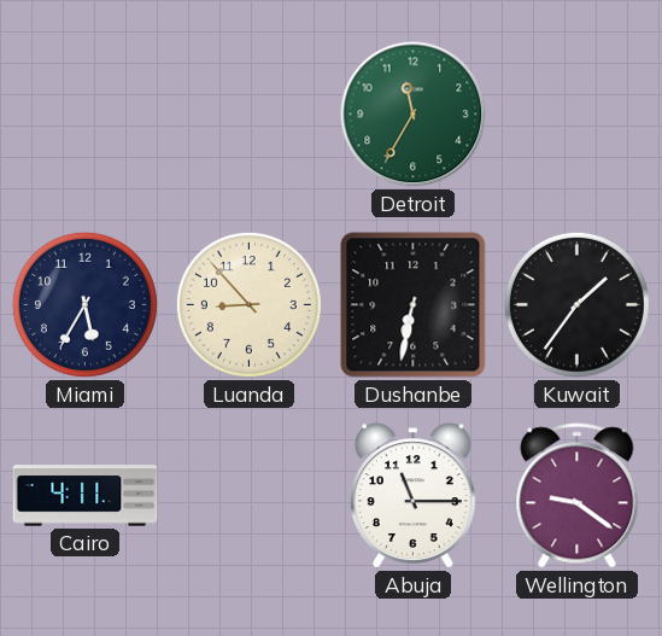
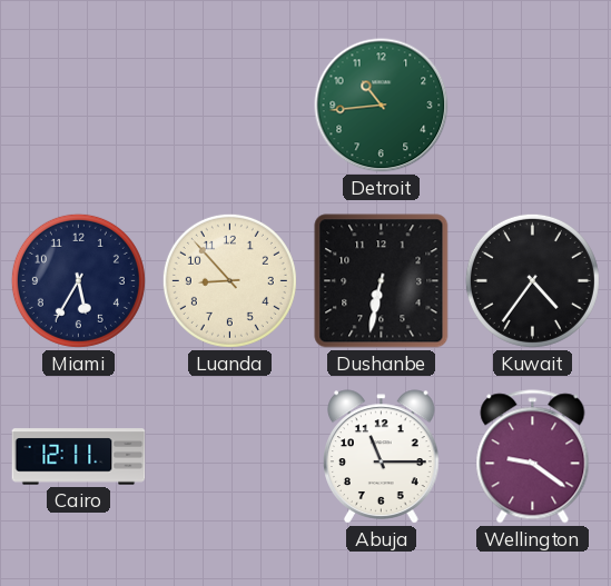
Detroit: 11:35 -> 10:44 (382, 106)
Kuwait: 1:36 -> 4:36 (532, 280)
Cairo: 4:11 -> 12:11 (79, 457)
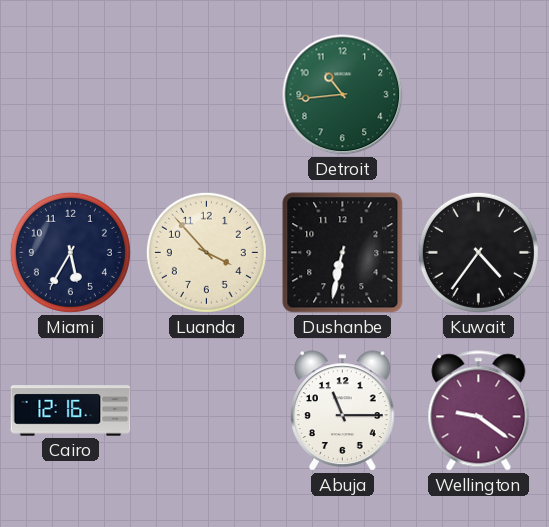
Luanda: 8:53 -> 3:53 (206, 252)
Cairo: 12:11 -> 12:16 (71, 411)
